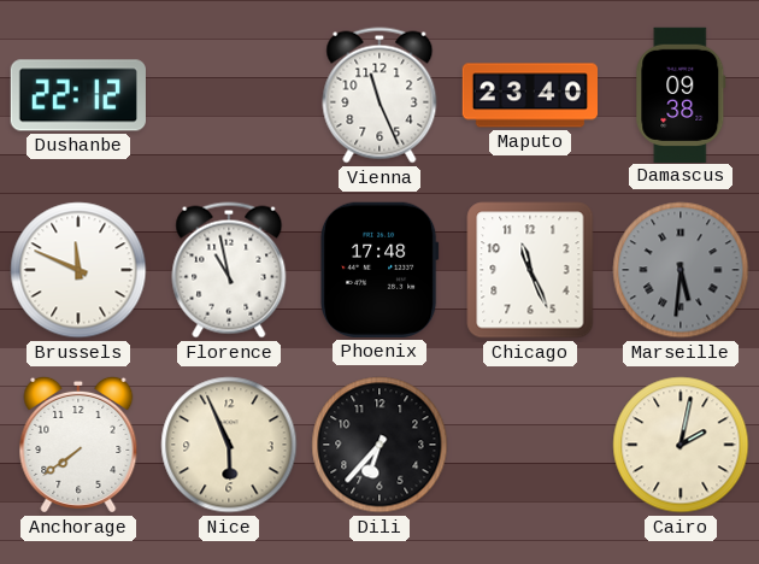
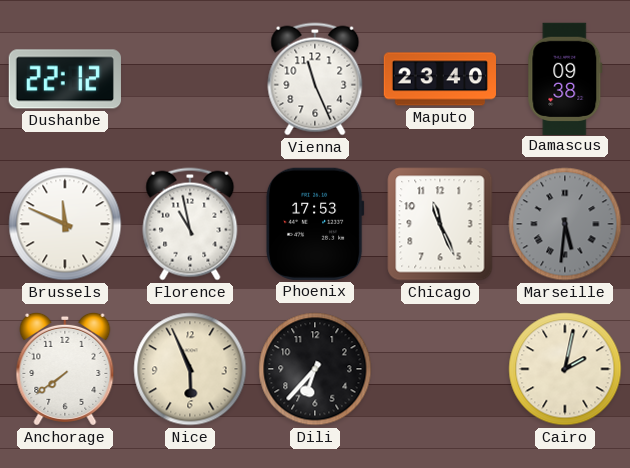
Phoenix: 17:48 -> 17:53 (315, 224)
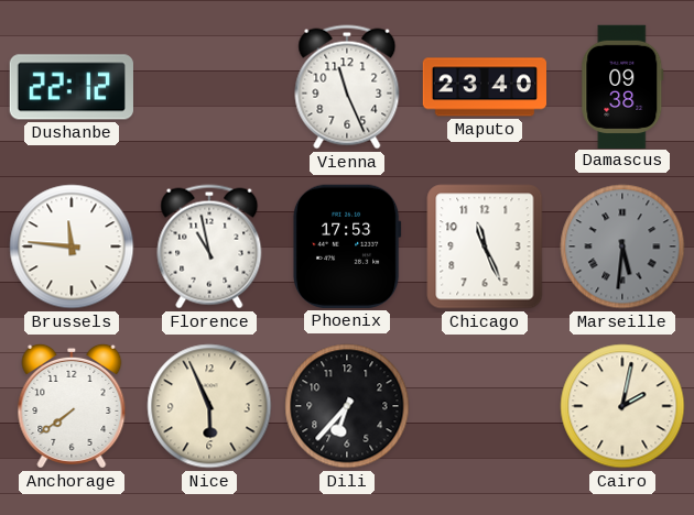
Brussels: 11:49 -> 11:46 (72, 246)
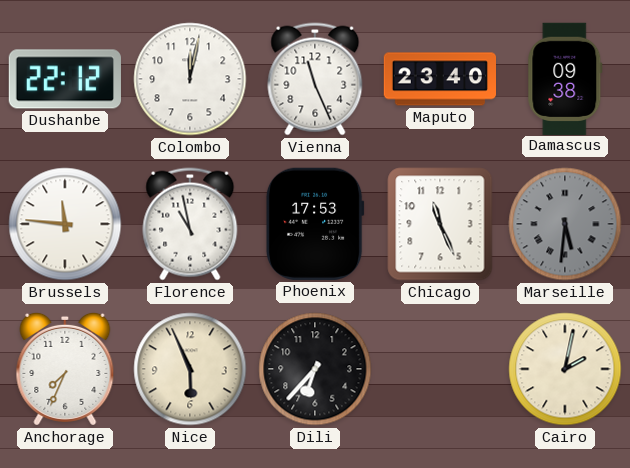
Colombo: none -> 12:02 (190, 79)
Anchorage: 7:39 -> 7:34 (65, 369)
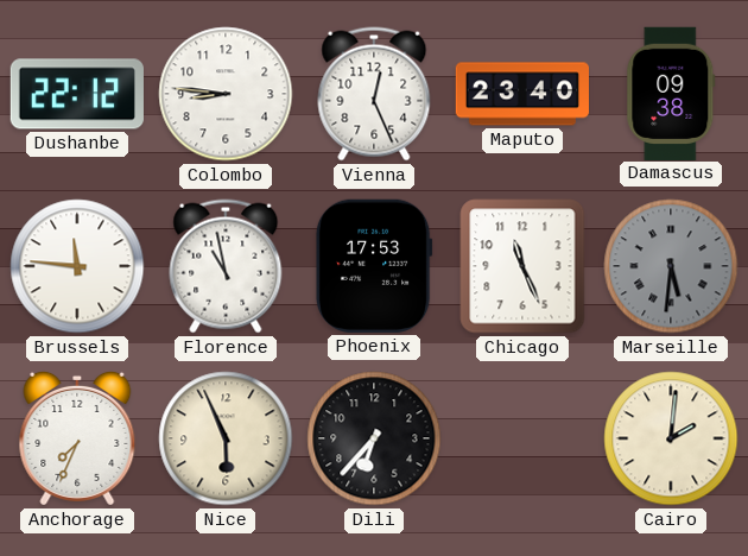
Colombo: 12:02 -> 8:46 (226, 94)
Vienna: 11:26 -> 12:26 (374, 94)
Cairo: 2:02 -> 2:01 (671, 438)
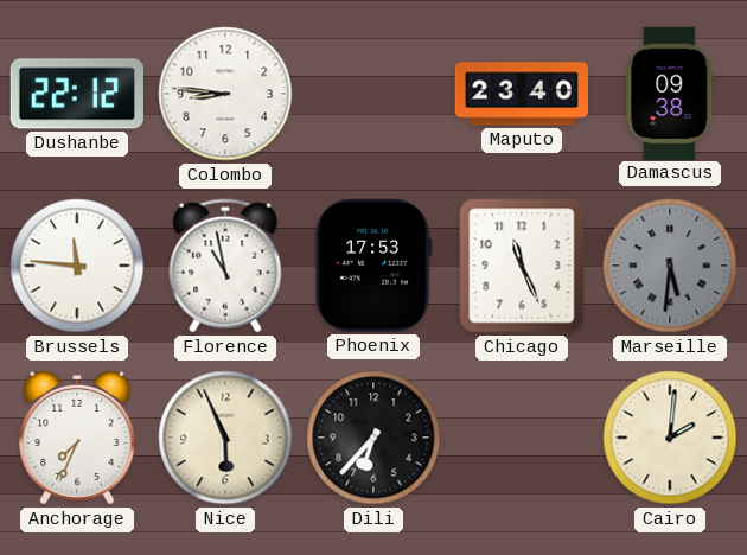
Vienna: 12:26 -> none (374, 94)
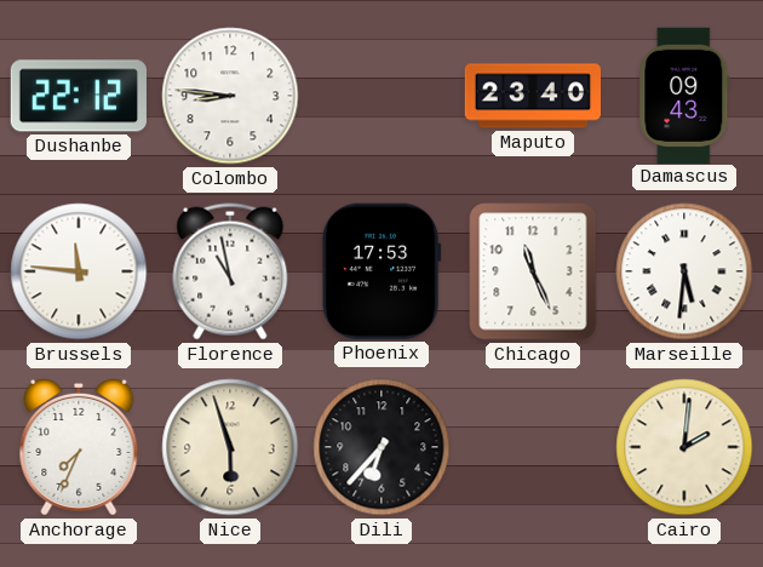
Damascus: 09:38 -> 09:43 (684, 94)
Marseille dial: grey -> white (684, 271)
Nice: 5:56 -> 5:57 (230, 447)
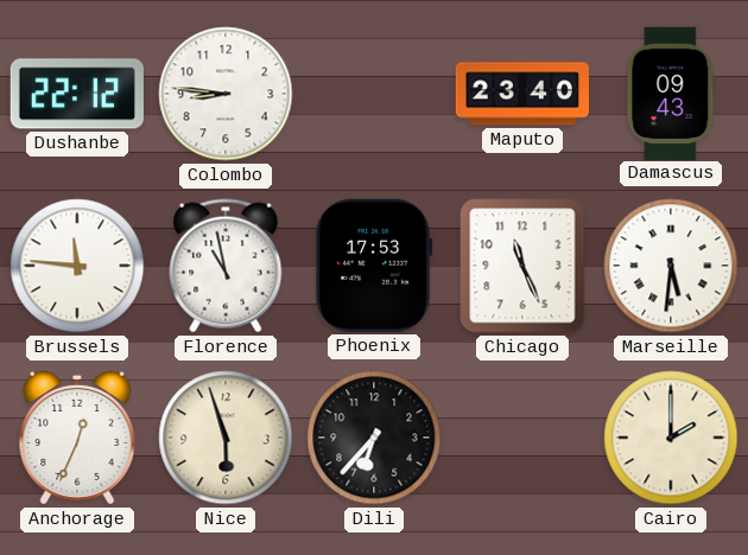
Anchorage: 7:34 -> 12:34 (77, 438)
Cairo: 2:01 -> 2:00 (671, 438)
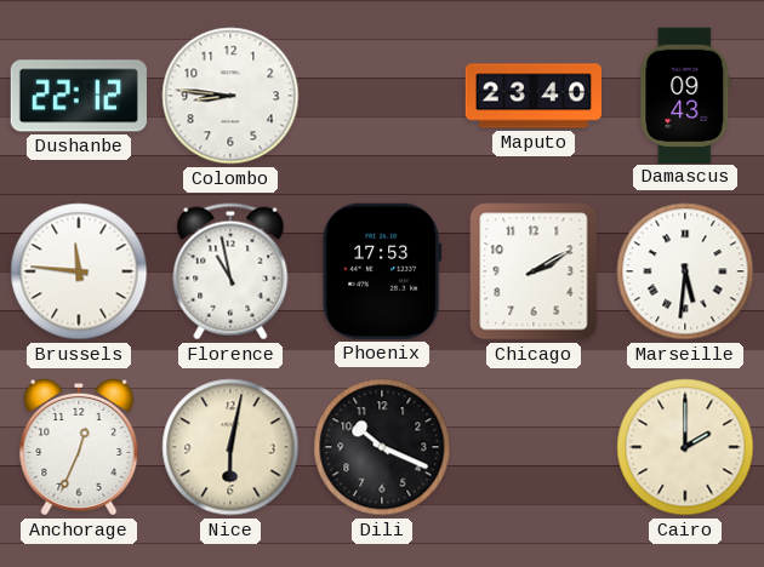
Chicago: 11:26 -> 2:10 (534, 271)
Nice: 5:57 -> 6:02 (230, 447)
Dili: 6:37 -> 10:19 (382, 447)
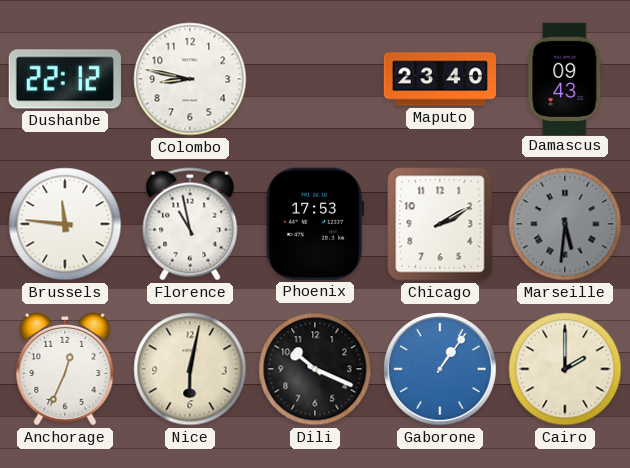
Colombo: 8:46 -> 8:47 (190, 79)
Marseille dial: white -> grey (565, 224)
Gaborone: none -> 1:06 (441, 370)
